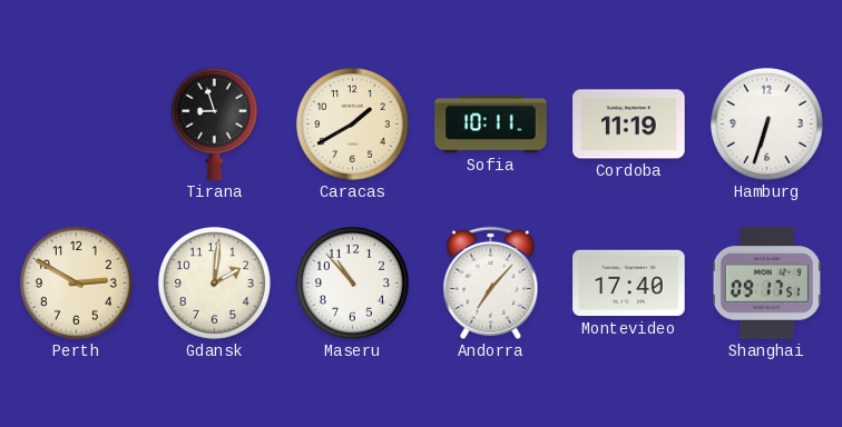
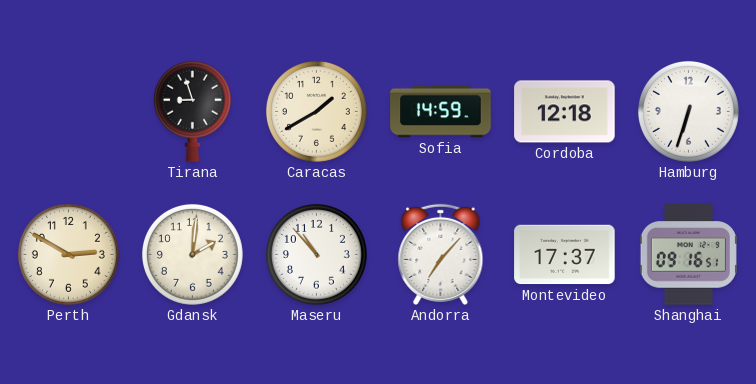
Sofia: 10:11 -> 14:59 (441, 112)
Cordoba: 11:19 -> 12:18 (565, 112)
Montevideo: 17:40 -> 17:37 (565, 255)
Shanghai: 09:17 -> 09:16 (688, 255)
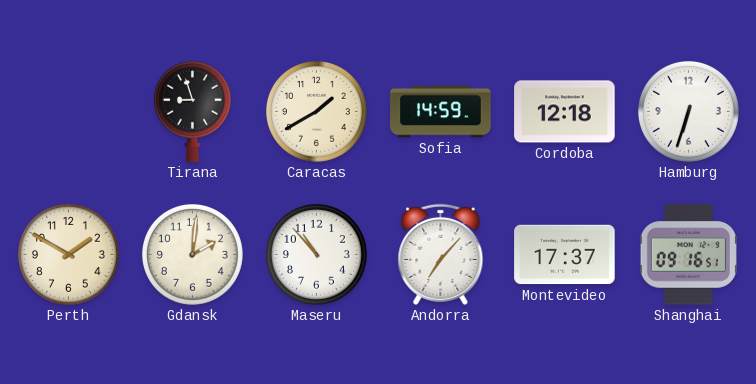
Perth: 2:50 -> 1:50 (68, 254)
